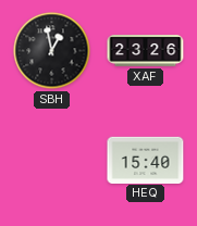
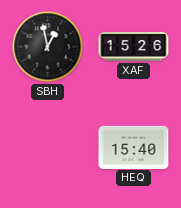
XAF: 23:26 -> 15:26 (134, 47)
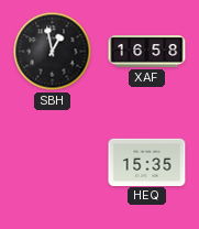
XAF: 15:26 -> 16:58 (147, 52)
HEQ: 15:40 -> 15:35 (147, 162)
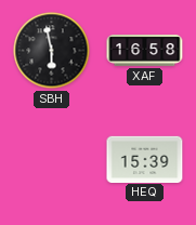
SBH: 12:58 -> 5:58 (52, 51)
HEQ: 15:35 -> 15:39 (145, 159)
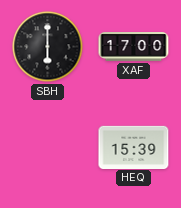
SBH: 5:58 -> 6:00 (48, 47)
XAF: 16:58 -> 17:00 (134, 47)
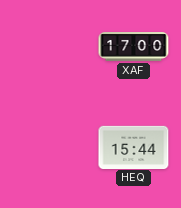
SBH: 6:00 -> none (48, 47)
HEQ: 15:39 -> 15:44 (134, 147)
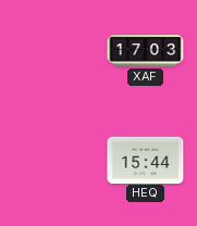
XAF: 17:00 -> 17:03 (146, 51)
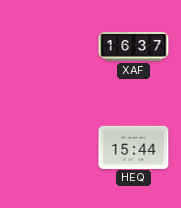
XAF: 17:03 -> 16:37 (134, 47)
